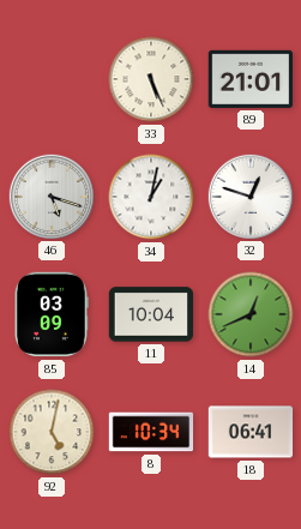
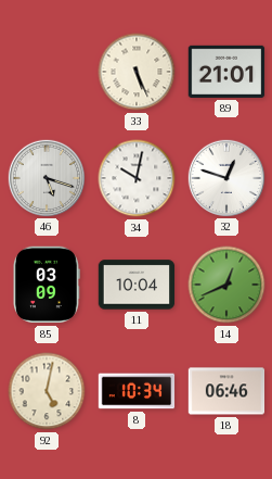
34: 1:02 -> 10:02 (137, 178)
18: 06:41 -> 06:46 (226, 391)
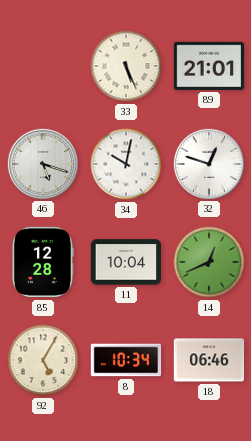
85: 03:09 -> 12:28 (43, 262)
92: 5:02 -> 5:05 (43, 360)
